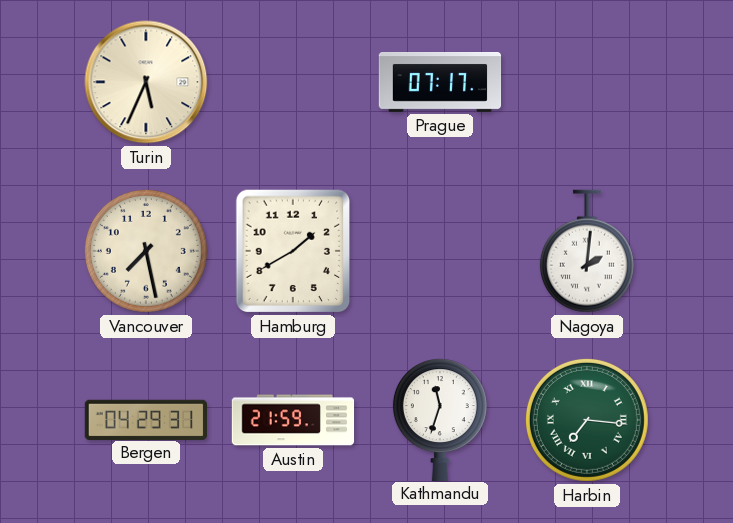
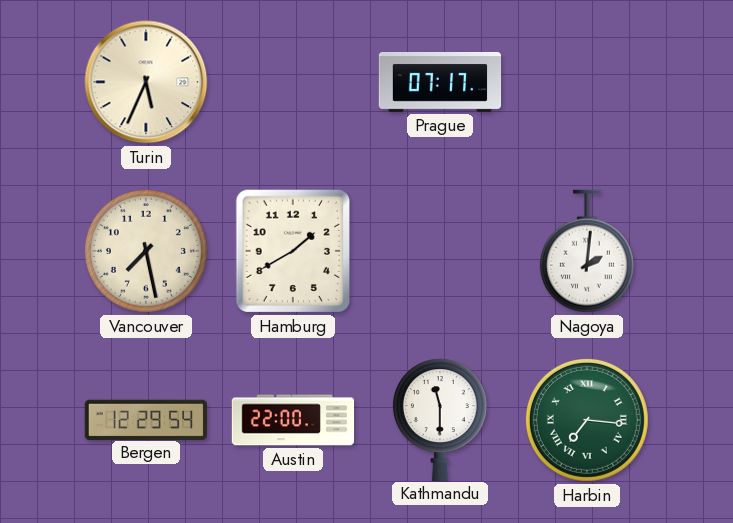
Bergen: 04:29 -> 12:29 (145, 419)
Austin: 21:59 -> 22:00 (293, 420)
Kathmandu: 11:33 -> 11:30 (440, 419)
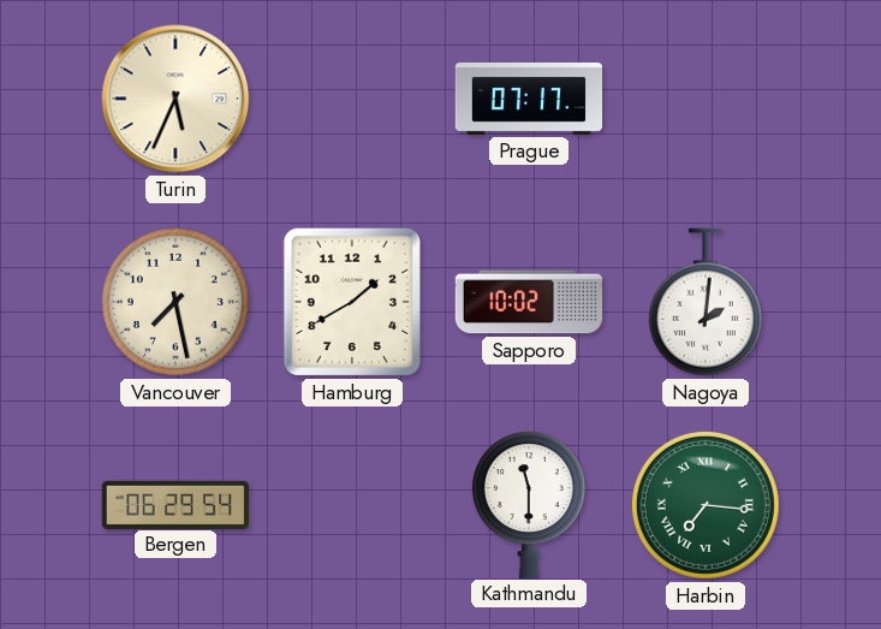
Sapporo: none -> 10:02 (529, 302)
Bergen: 12:29 -> 06:29 (174, 504)
Austin: 22:00 -> none (293, 420)
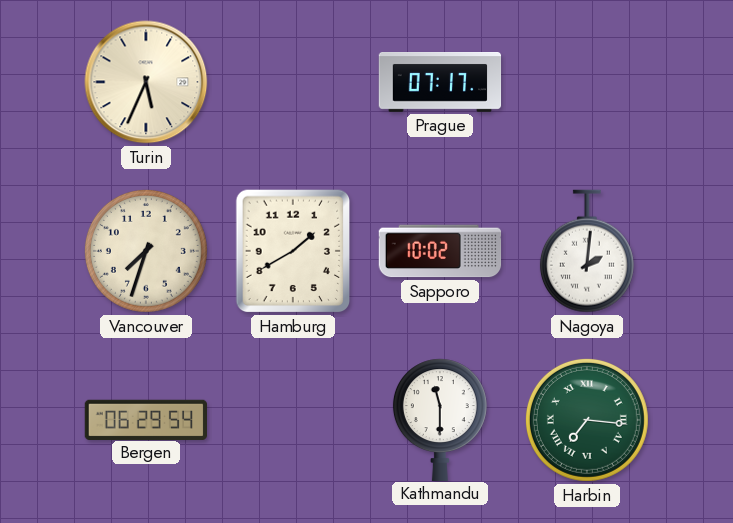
Vancouver: 7:28 -> 7:33 (146, 251)
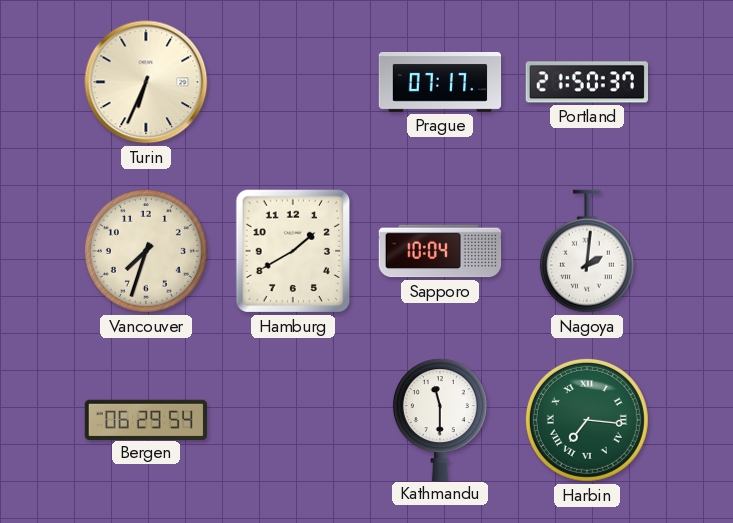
Turin: 5:34 -> 6:34 (146, 82)
Portland: none -> 21:50 (586, 82)
Sapporo: 10:02 -> 10:04 (440, 251)
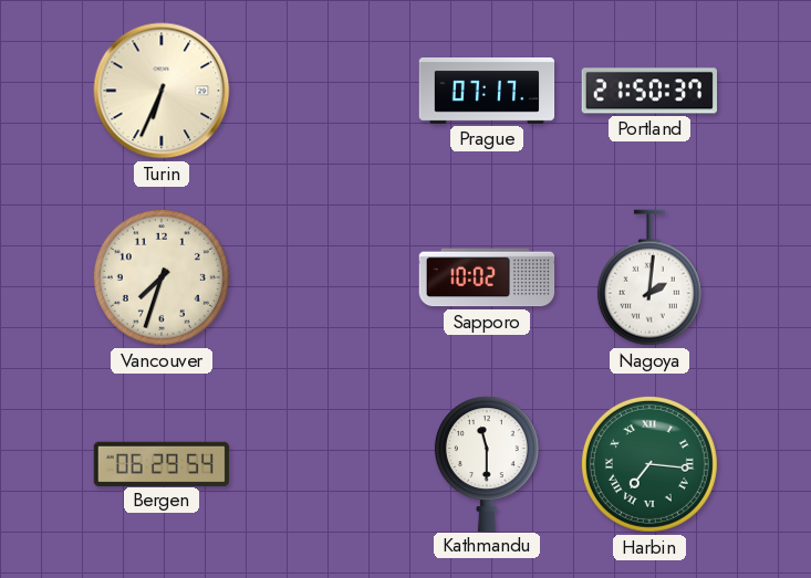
Hamburg: 1:40 -> none (293, 251)
Sapporo: 10:04 -> 10:02 (487, 277)
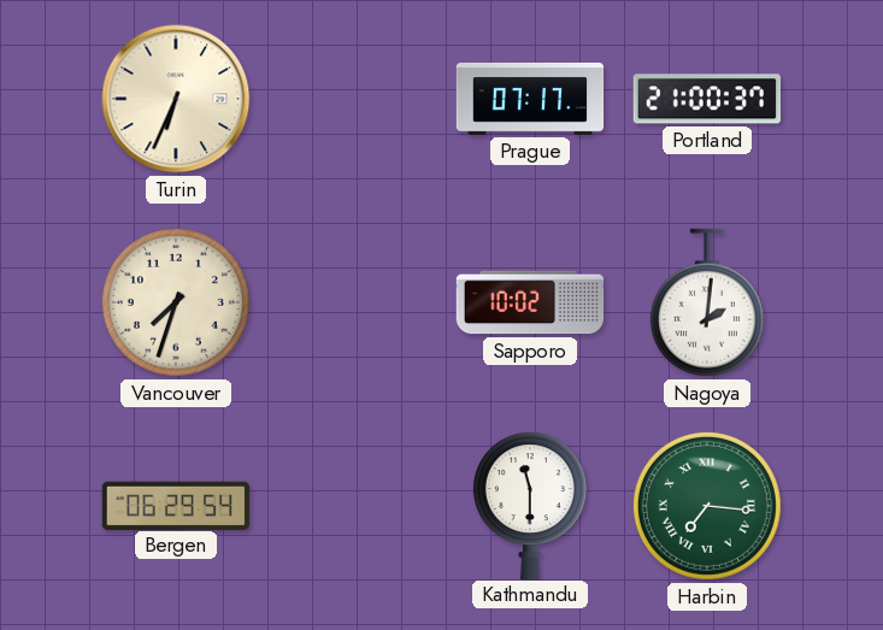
Portland: 21:50 -> 21:00 (706, 99)
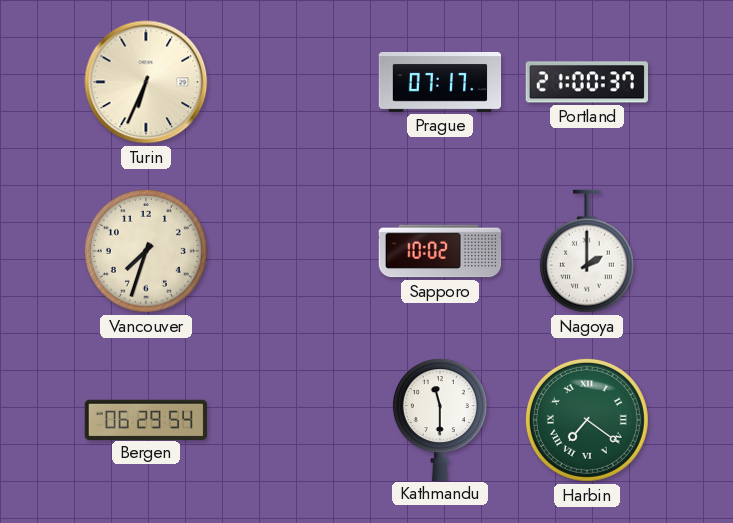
Nagoya: 2:01 -> 2:00 (587, 251)
Harbin: 7:16 -> 7:21 (587, 420)
